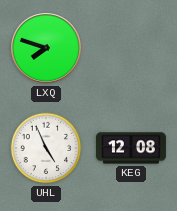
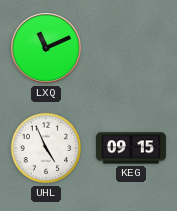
LXQ: 7:48 -> 11:11 (47, 49)
KEG: 12:08 -> 09:15 (131, 148)
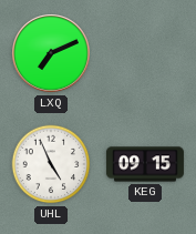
LXQ: 11:11 -> 7:11 (52, 54)
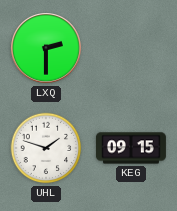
LXQ: 7:11 -> 2:30 (47, 49)
UHL: 4:56 -> 1:48 (46, 148)
